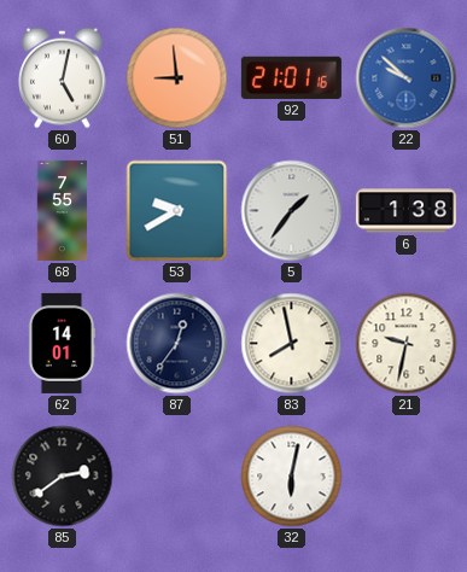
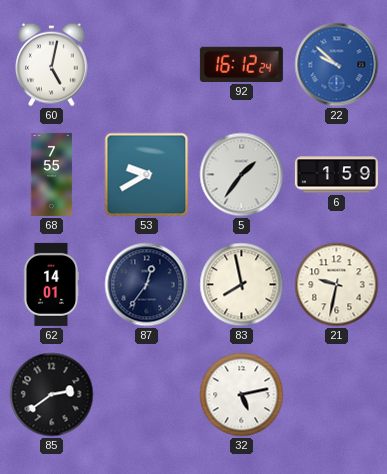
51: 8:59 -> none (177, 78)
92: 21:01 -> 16:12 (241, 64)
6: 1:38 -> 1:59 (336, 175)
32: 6:02 -> 5:13 (242, 395)
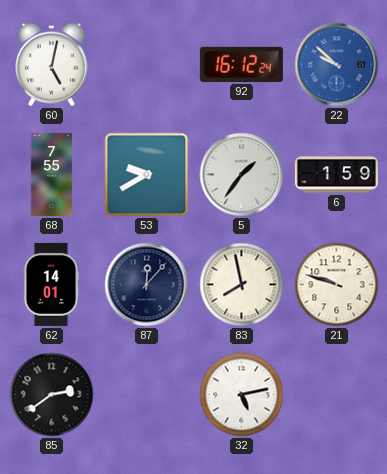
87: 12:36 -> 12:07 (147, 285)
21: 9:32 -> 9:48 (337, 285)
